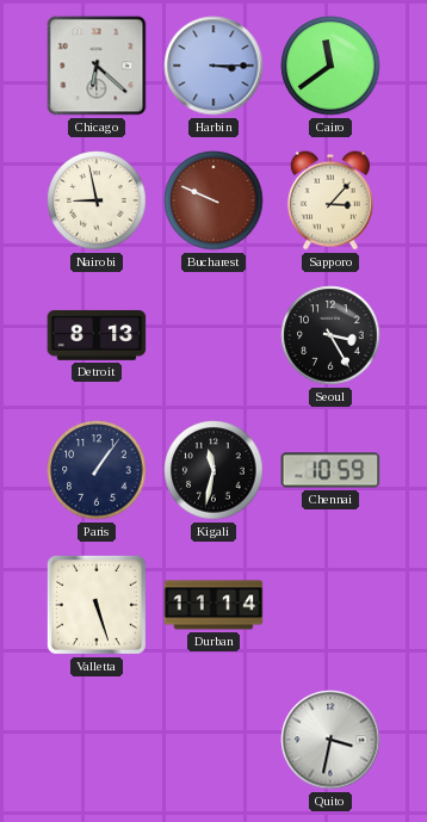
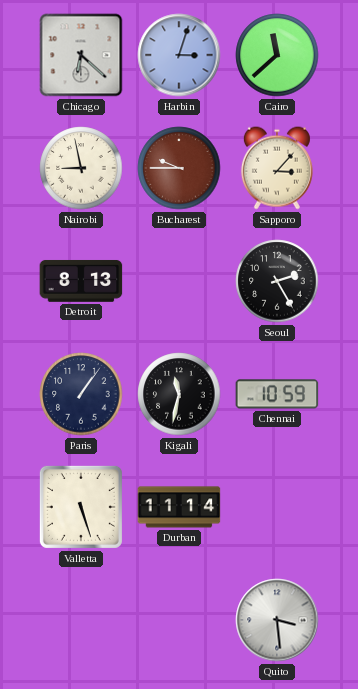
Harbin: 3:15 -> 3:03 (179, 55)
Cairo: 11:39 -> 11:38 (277, 55)
Bucharest: 9:49 -> 9:45 (179, 168)
Seoul: 3:25 -> 2:25 (277, 281)
Quito: 3:32 -> 3:29 (277, 620)
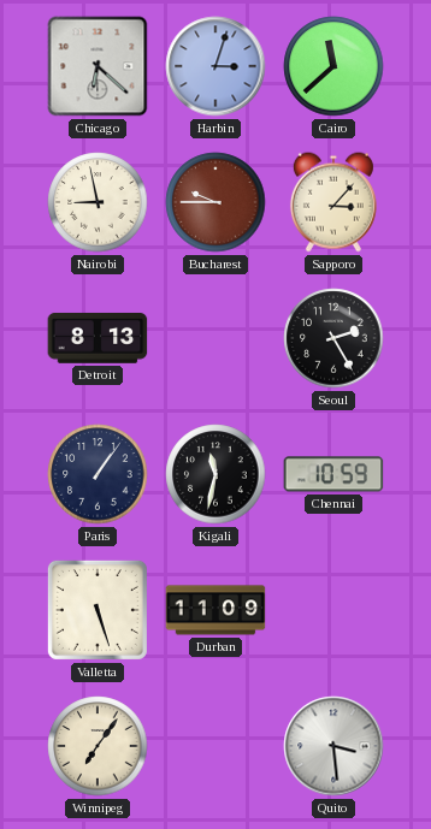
Durban: 11:14 -> 11:09 (215, 610)
Winnipeg: none -> 7:06 (98, 746)
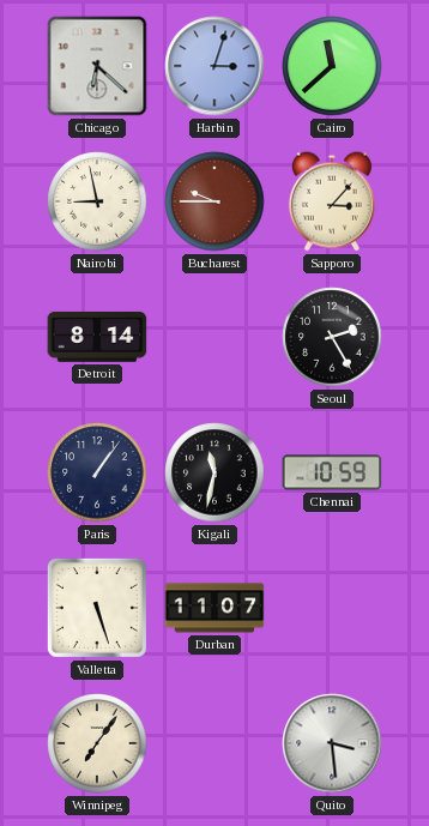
Detroit: 8:13 -> 8:14 (97, 337)
Durban: 11:09 -> 11:07 (214, 608)
